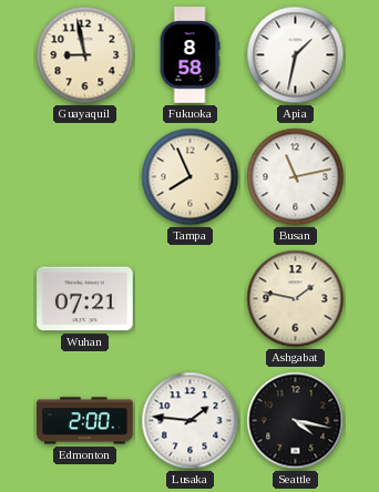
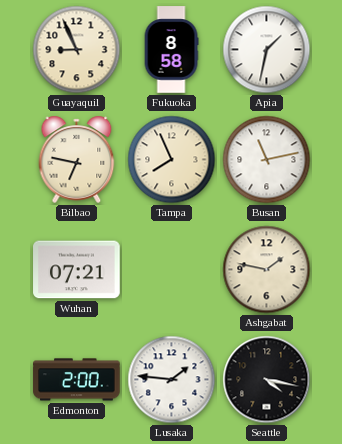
Guayaquil: 8:58 -> 8:56 (77, 50)
Bilbao: none -> 6:47 (77, 159)
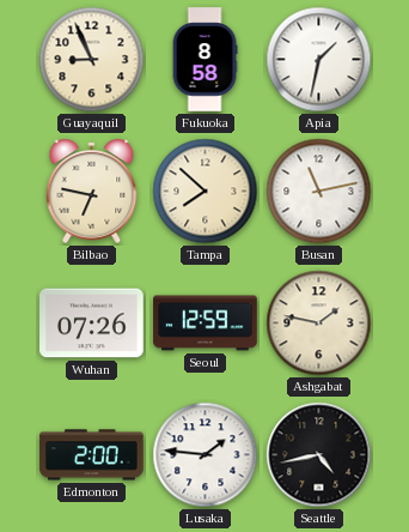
Tampa: 7:56 -> 7:52 (206, 192)
Wuhan: 07:21 -> 07:26 (92, 324)
Seoul: none -> 12:59 (206, 324)
Seattle: 4:17 -> 4:43 (319, 455)
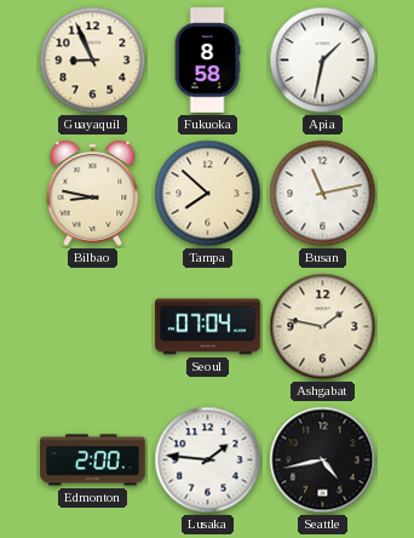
Bilbao: 6:47 -> 8:47 (93, 193)
Wuhan: 07:26 -> none (92, 324)
Seoul: 12:59 -> 07:04 (208, 327)
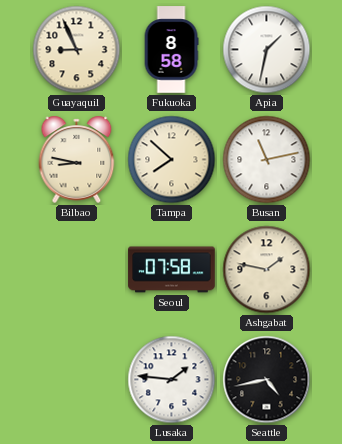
Seoul: 07:04 -> 07:58 (172, 270)
Edmonton: 2:00 -> none (93, 460)
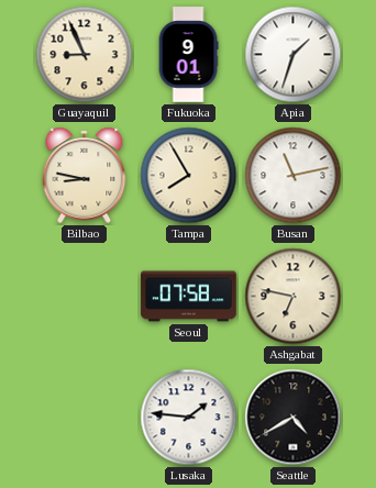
Fukuoka: 8:58 -> 9:01 (188, 55)
Apia: 1:32 -> 1:33 (294, 55)
Tampa: 7:52 -> 7:55 (189, 176)
Ashgabat: 1:47 -> 6:47 (294, 297)
Seattle: 4:43 -> 4:40 (294, 418)
